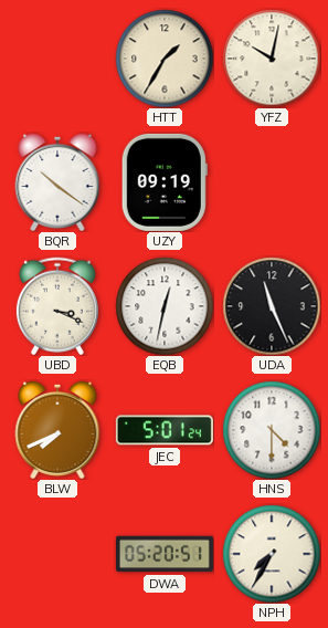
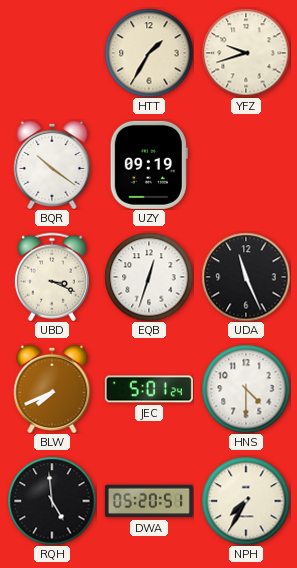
YFZ: 10:02 -> 9:42 (246, 53)
EQB: 12:32 -> 12:33 (149, 277)
RQH: none -> 4:59 (52, 501)
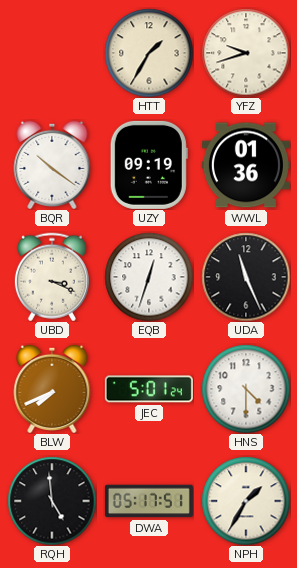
WWL: none -> 01:36 (246, 165)
DWA: 05:20 -> 05:17 (149, 501)
NPH: 7:35 -> 1:35 (246, 501)
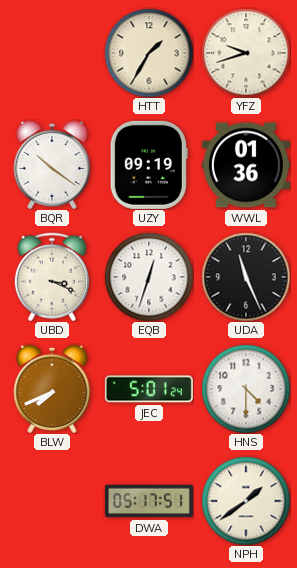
RQH: 4:59 -> none (52, 501)
NPH: 1:35 -> 1:39 (246, 501)
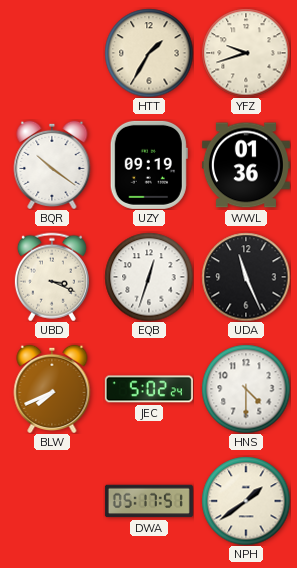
JEC: 5:01 -> 5:02 (149, 389)
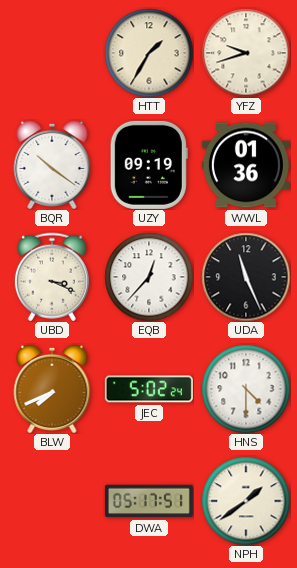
EQB: 12:33 -> 12:37 (149, 277)
